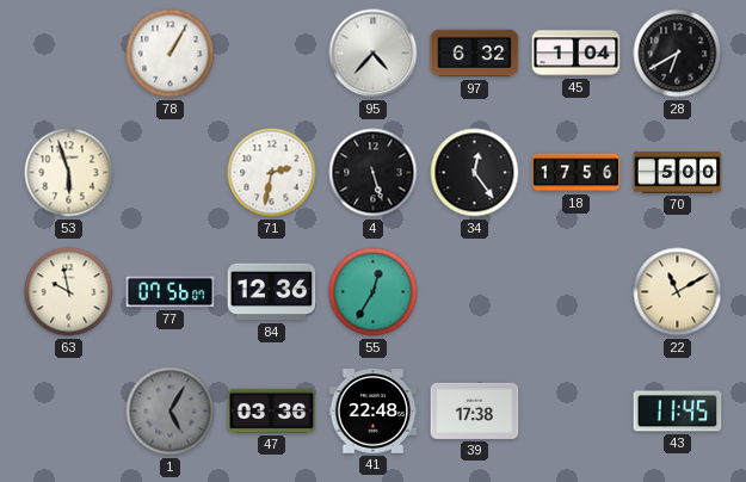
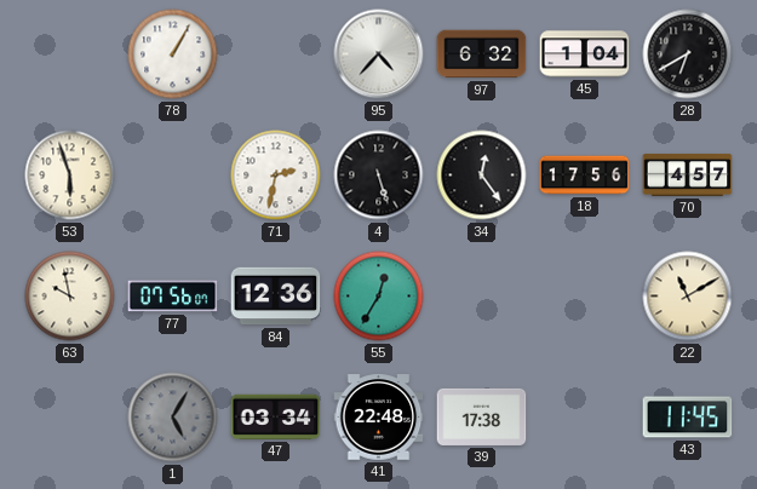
70: 5:00 -> 4:57 (688, 174)
47: 03:36 -> 03:34 (276, 416)
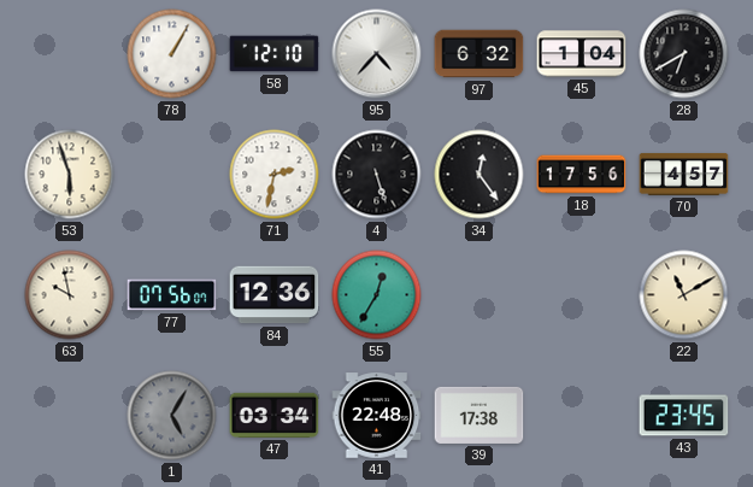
58: none -> 12:10 (275, 54)
43: 11:45 -> 23:45 (684, 416)
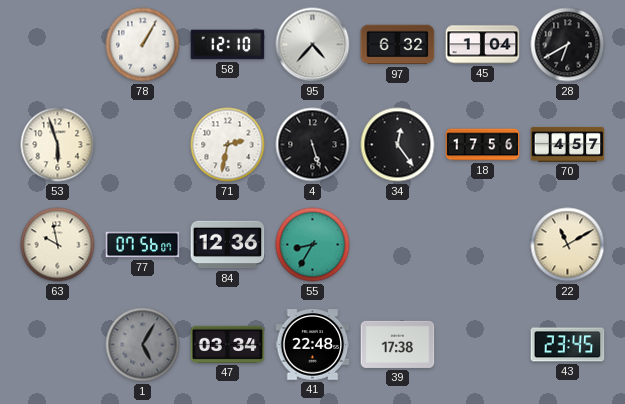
55: 12:35 -> 8:35 (313, 245)
